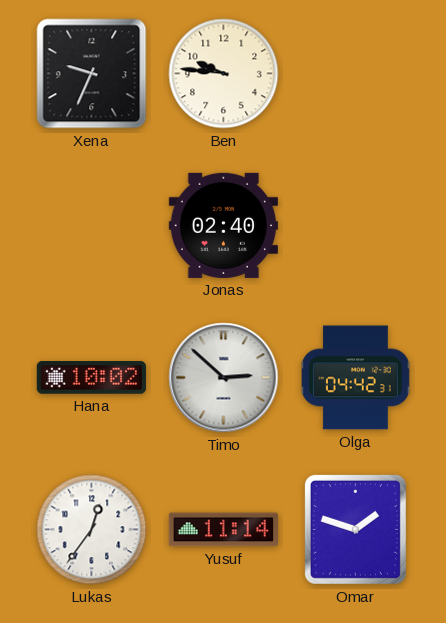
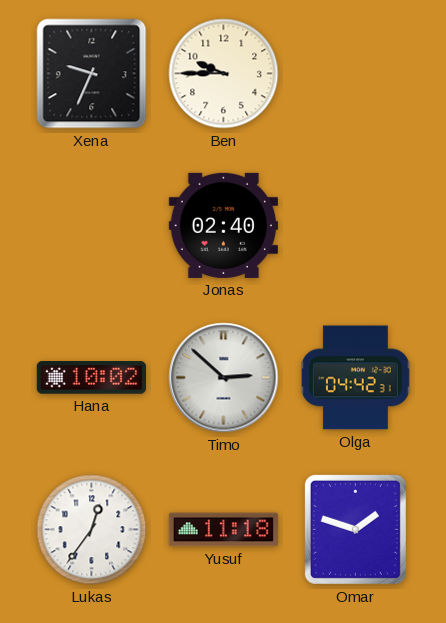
Ben: 9:46 -> 9:45 (224, 74)
Yusuf: 11:14 -> 11:18 (223, 530)
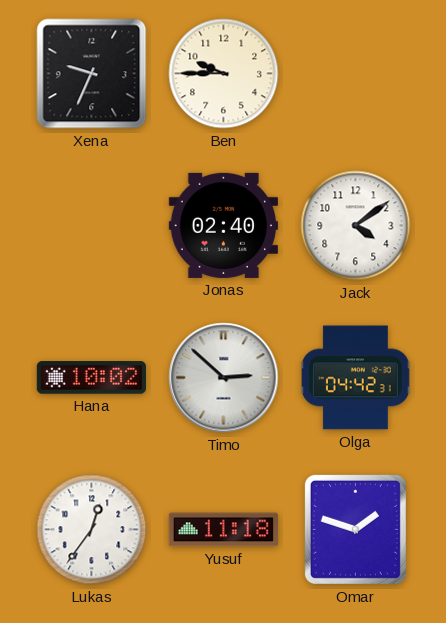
Jack: none -> 4:09 (356, 226)
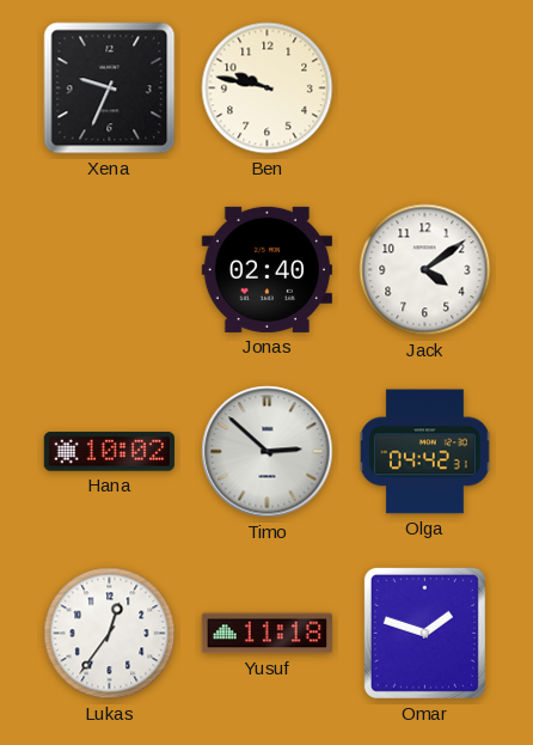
Ben: 9:45 -> 9:47 (268, 88)
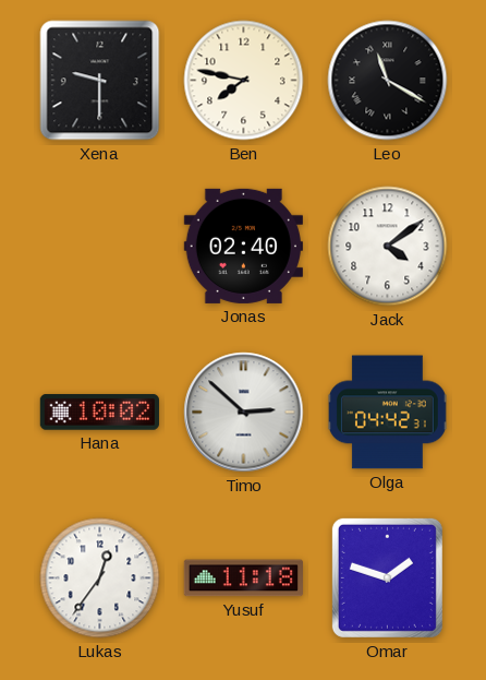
Xena: 9:34 -> 9:30 (100, 81)
Ben: 9:47 -> 7:47 (244, 81)
Leo: none -> 11:20 (388, 81)
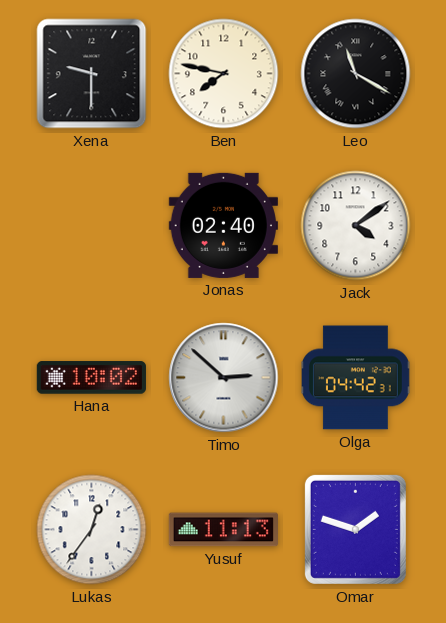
Yusuf: 11:18 -> 11:13 (223, 530)
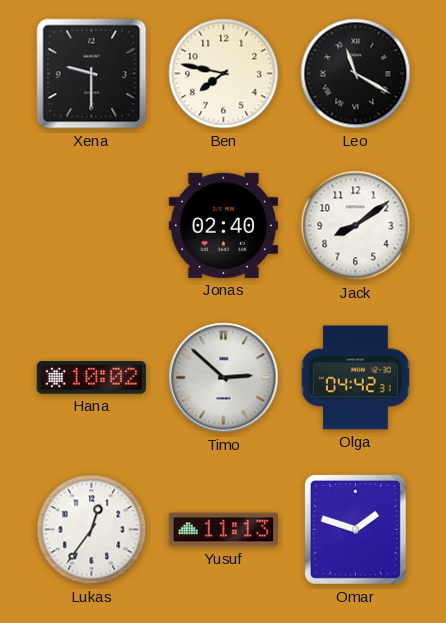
Jack: 4:09 -> 8:09 (356, 226)
